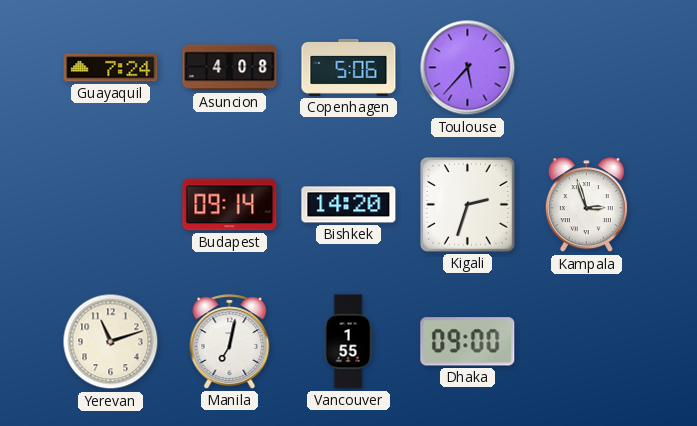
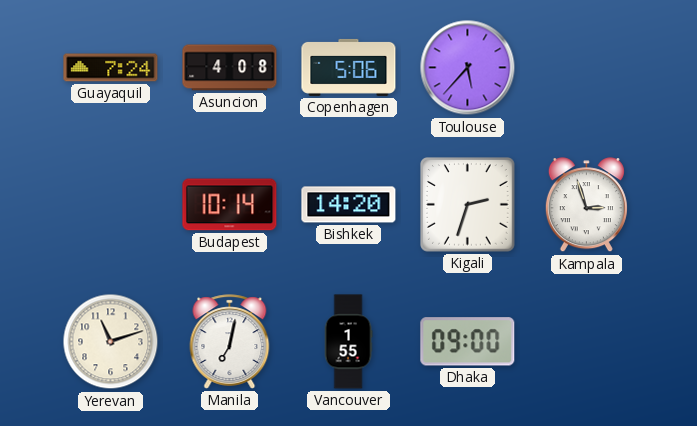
Budapest: 09:14 -> 10:14 (230, 205)
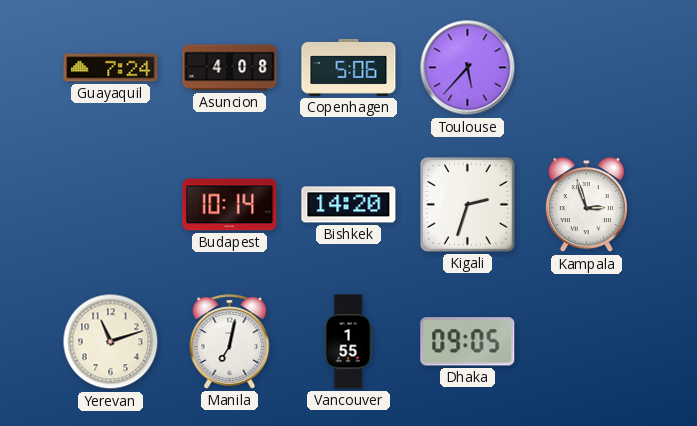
Dhaka: 09:00 -> 09:05 (468, 342)
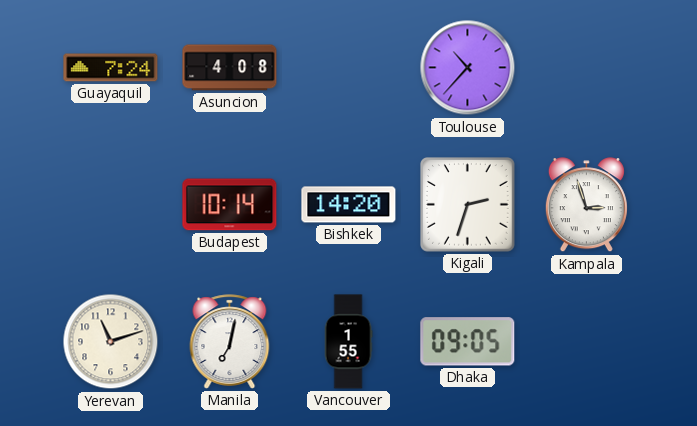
Copenhagen: 5:06 -> none (349, 67)
Toulouse: 5:37 -> 10:37 (468, 68)
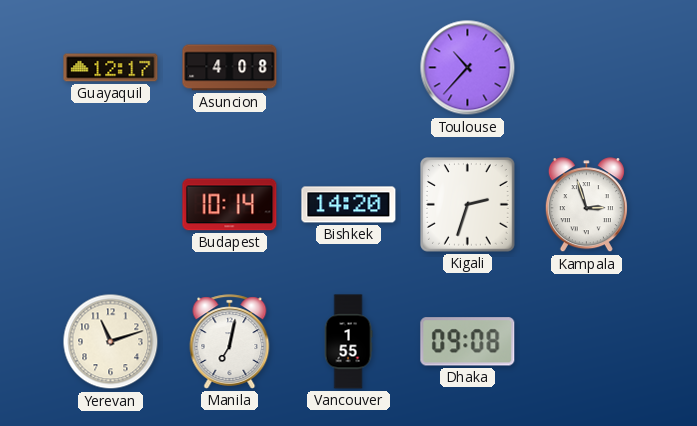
Guayaquil: 7:24 -> 12:17 (111, 68)
Dhaka: 09:05 -> 09:08 (468, 342)
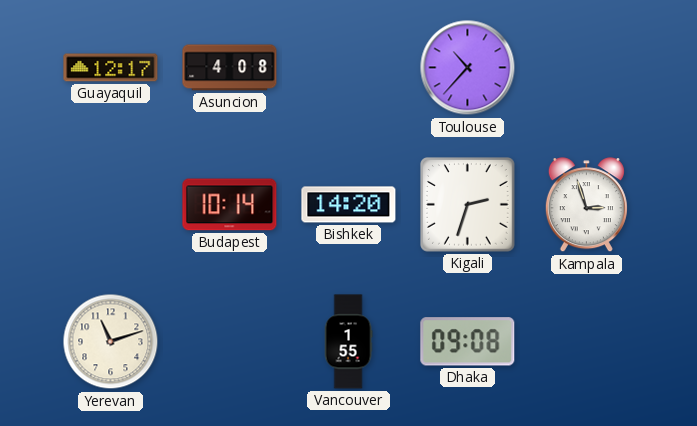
Manila: 7:02 -> none (230, 342)
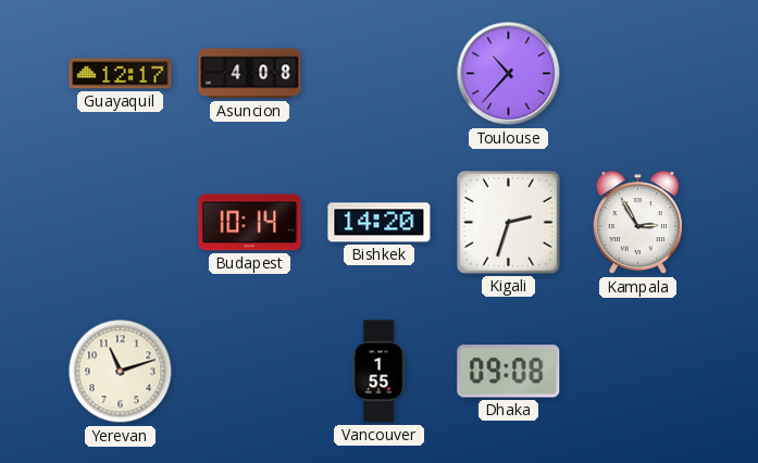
Kampala: 2:57 -> 2:55 (637, 223)
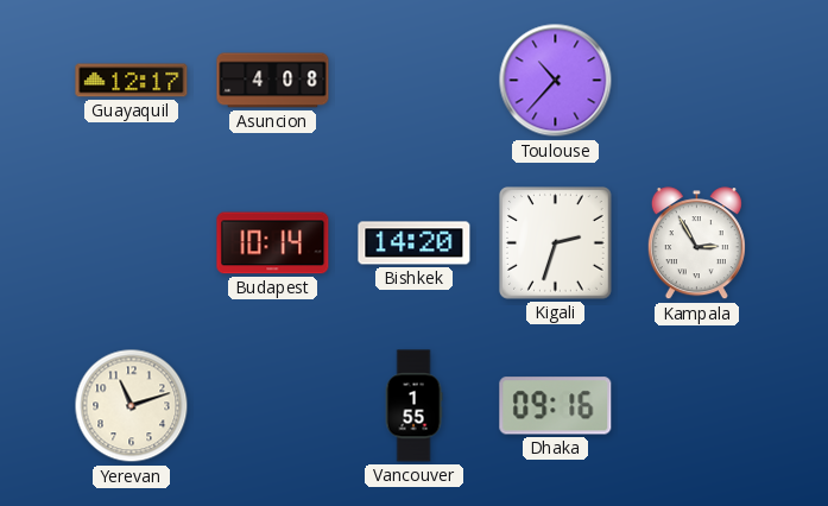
Dhaka: 09:08 -> 09:16 (556, 406)
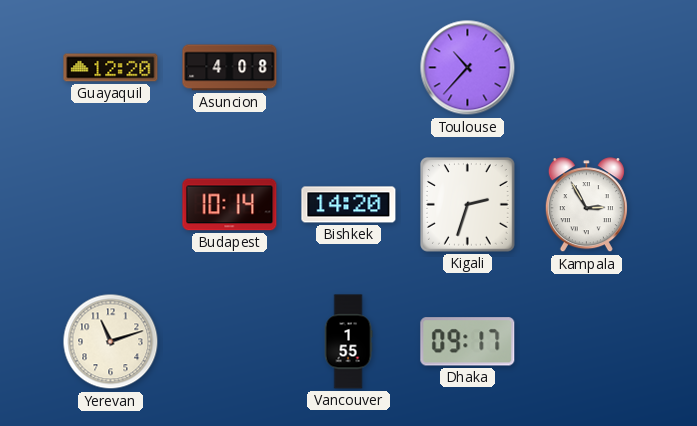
Guayaquil: 12:17 -> 12:20 (111, 68)
Dhaka: 09:16 -> 09:17 (468, 342)
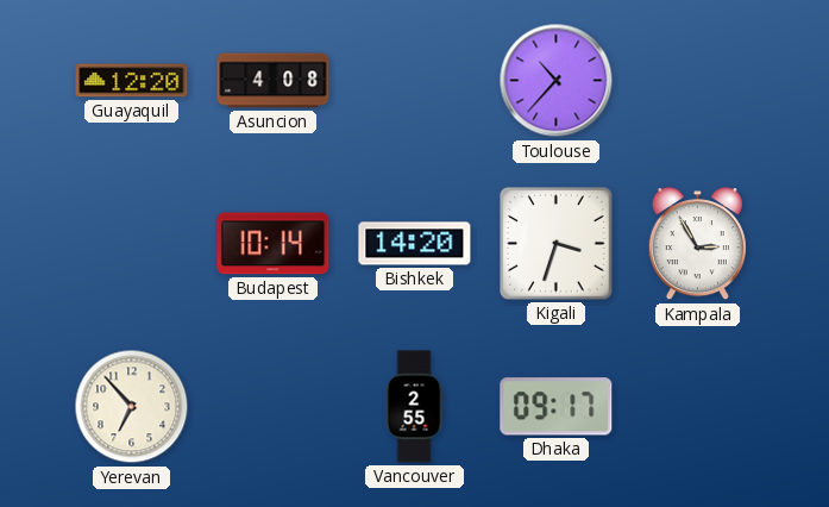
Kigali: 2:33 -> 3:33 (557, 244)
Yerevan: 11:12 -> 6:53 (132, 407)
Vancouver: 1:55 -> 2:55 (414, 407)
